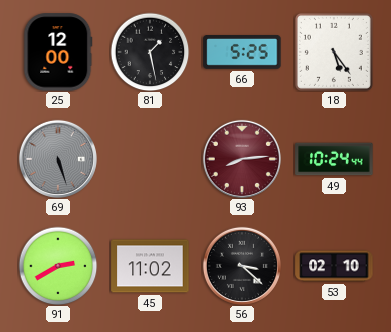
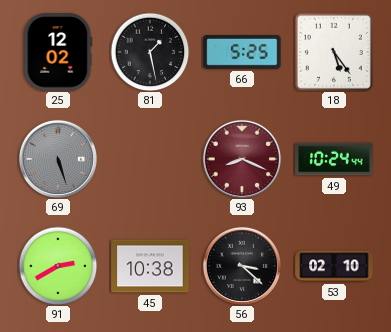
25: 12:00 -> 12:02 (58, 52)
93: 8:14 -> 8:19 (242, 159)
45: 11:02 -> 10:38 (150, 266)
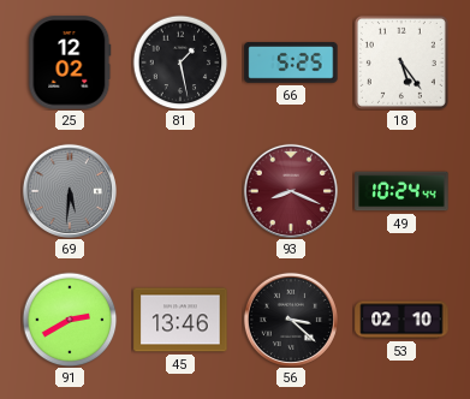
69: 5:27 -> 5:31 (70, 191)
45: 10:38 -> 13:46 (180, 320)
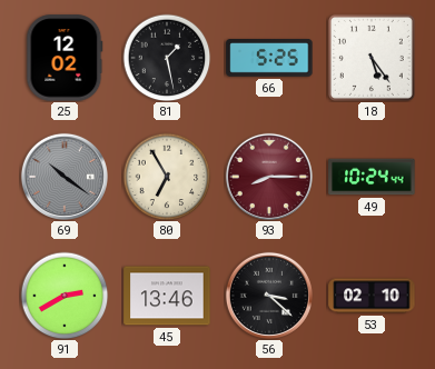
69: 5:31 -> 10:21 (65, 177)
80: none -> 6:55 (167, 177)
93: 8:19 -> 8:15 (269, 177)
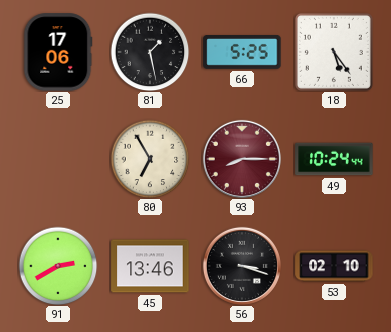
25: 12:02 -> 17:06 (58, 52)
69: 10:21 -> none (65, 177)
56: 3:22 -> 3:18 (242, 266)
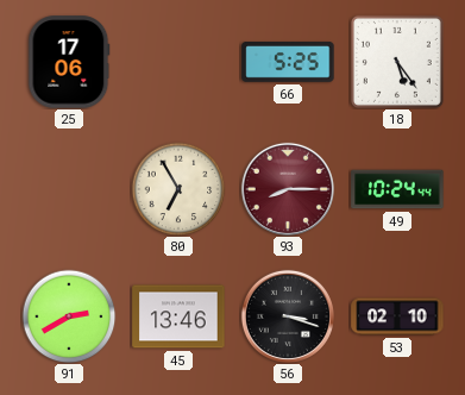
81: 1:28 -> none (150, 52)
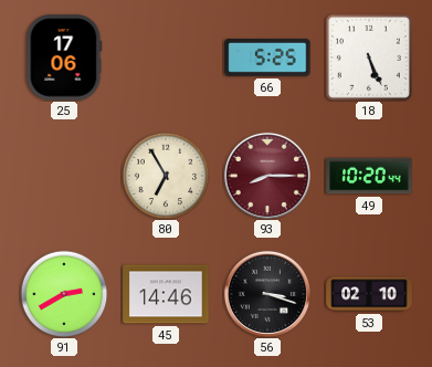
18: 5:24 -> 5:26 (369, 57)
49: 10:24 -> 10:20 (369, 176)
45: 13:46 -> 14:46 (166, 294)
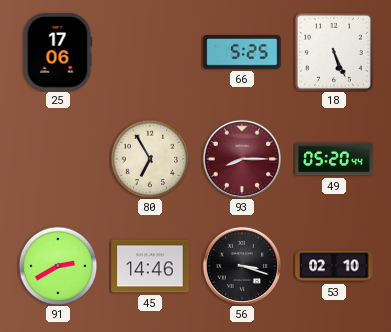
49: 10:20 -> 05:20 (334, 159)
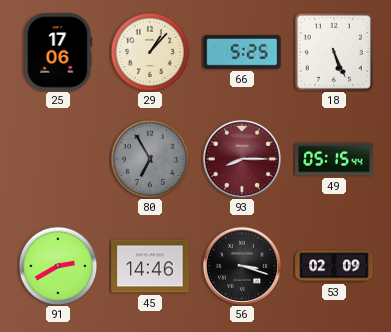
29: none -> 1:07 (150, 52)
80 dial: cream -> grey (150, 159)
49: 05:20 -> 05:15 (334, 159)
53: 02:10 -> 02:09 (334, 266)
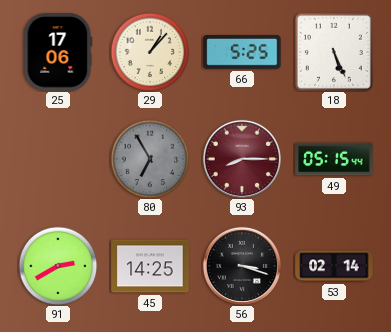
45: 14:46 -> 14:25 (150, 266)
53: 02:09 -> 02:14 (334, 266)
